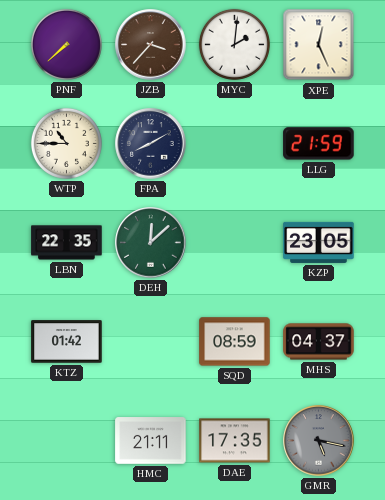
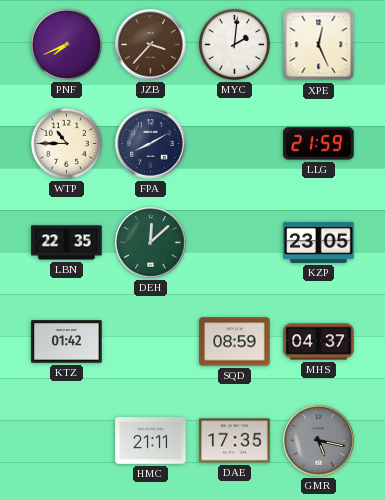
PNF: 7:38 -> 7:41 (66, 44)
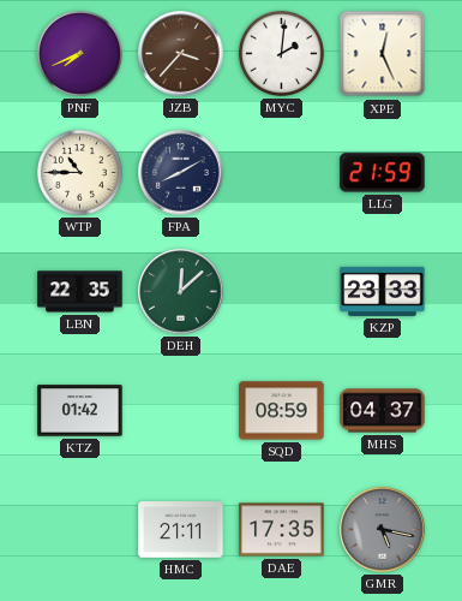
KZP: 23:05 -> 23:33 (383, 291)
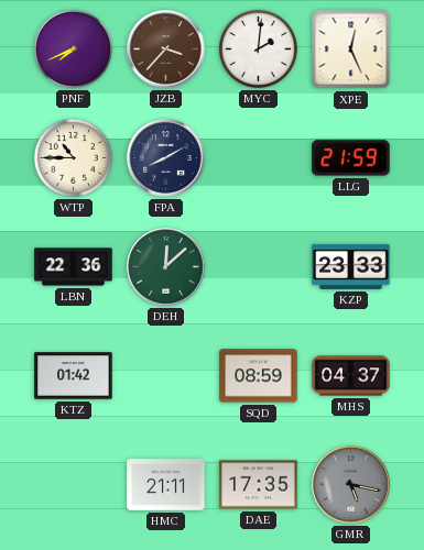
LBN: 22:35 -> 22:36 (74, 267)
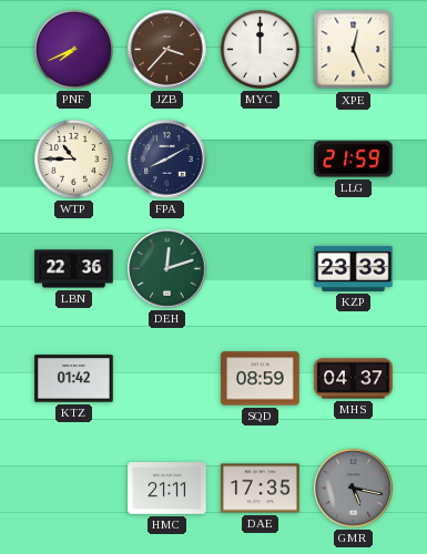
MYC: 2:01 -> 12:00 (260, 49)
DEH: 12:08 -> 12:12 (167, 269)
